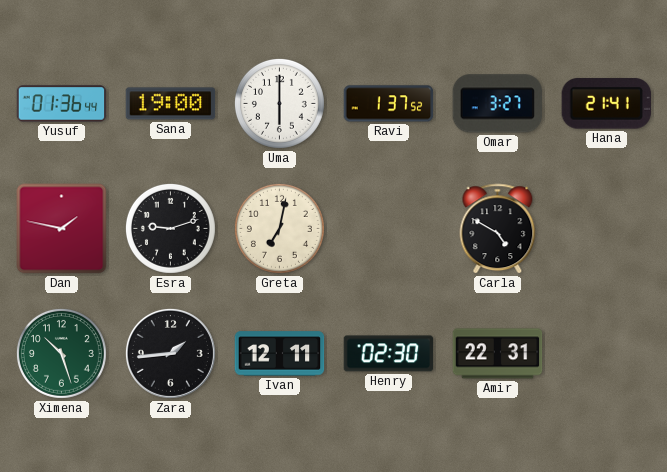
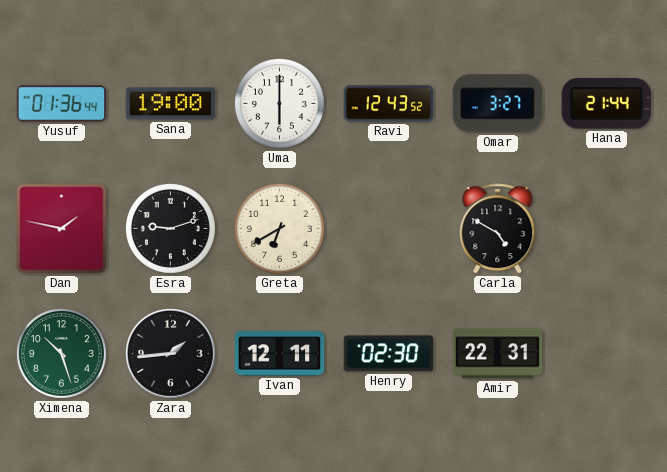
Ravi: 1:37 -> 12:43 (389, 104)
Hana: 21:41 -> 21:44 (606, 104)
Greta: 7:02 -> 6:40 (279, 228)
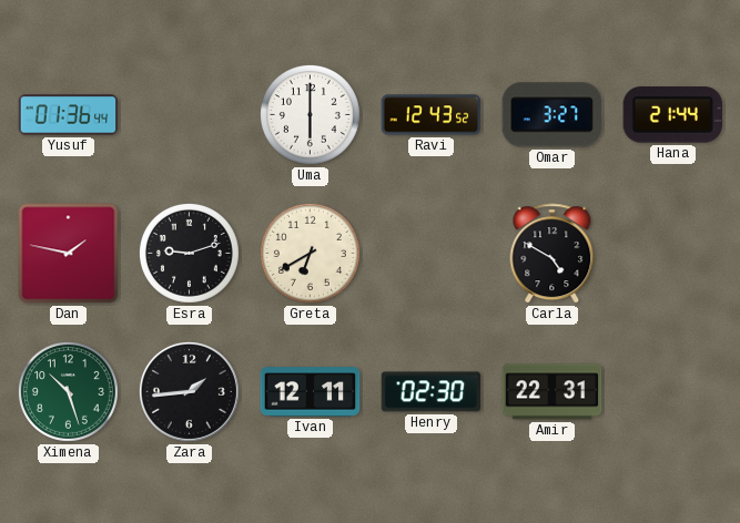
Sana: 19:00 -> none (171, 104)
